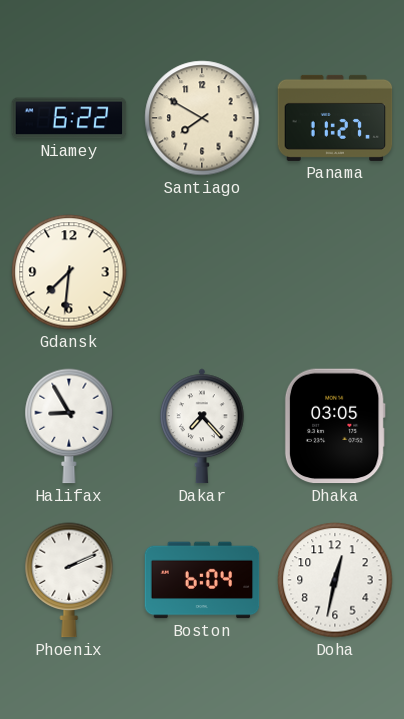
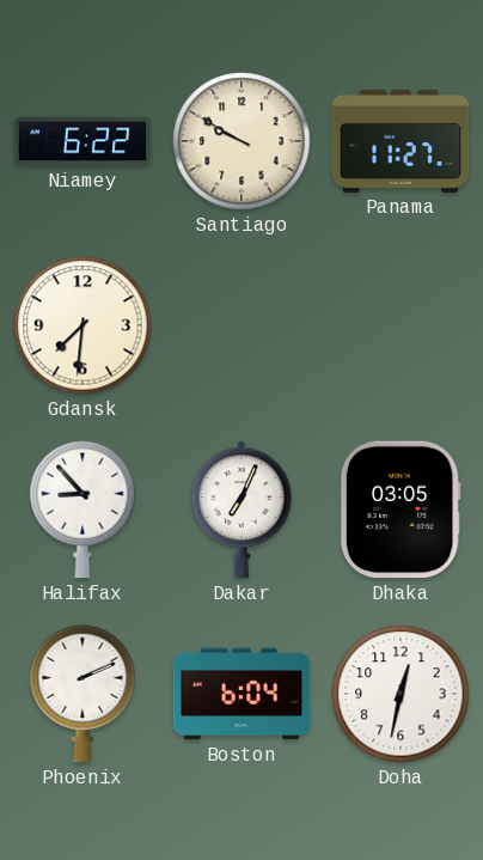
Santiago: 7:50 -> 9:50 (241, 141)
Halifax: 8:55 -> 8:53 (82, 510)
Dakar: 7:23 -> 7:04 (241, 510)
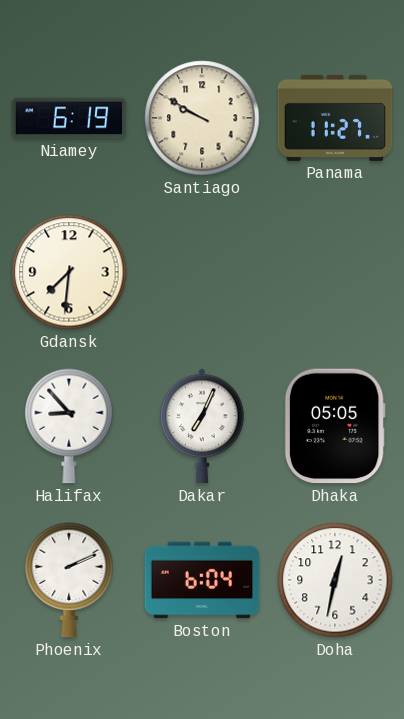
Niamey: 6:22 -> 6:19 (69, 118)
Dhaka: 03:05 -> 05:05 (335, 426)
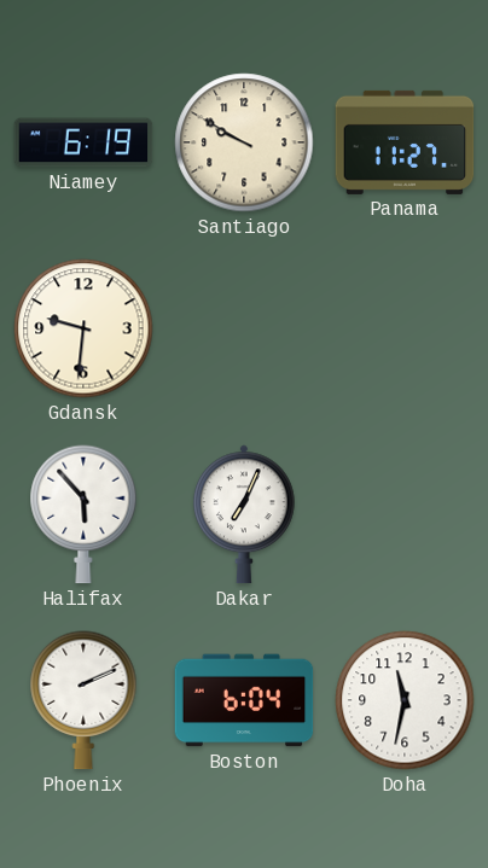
Gdansk: 7:31 -> 9:31 (83, 328)
Halifax: 8:53 -> 5:53 (83, 514)
Dhaka: 05:05 -> none (335, 426)
Doha: 12:32 -> 11:32 (405, 700)
